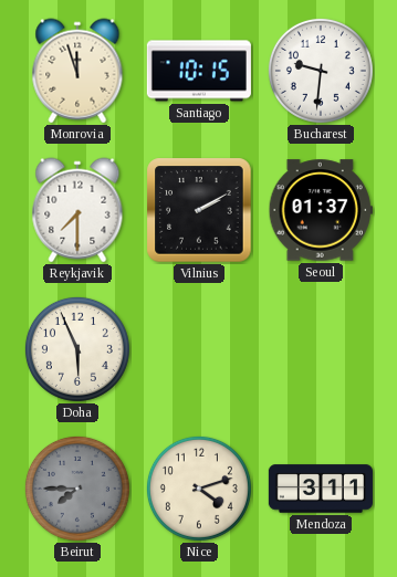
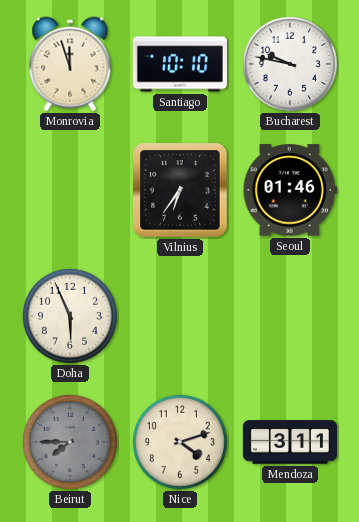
Santiago: 10:15 -> 10:10 (180, 64)
Bucharest: 9:31 -> 9:47 (290, 64)
Reykjavik: 7:30 -> none (77, 210)
Vilnius: 2:10 -> 6:36 (180, 190)
Seoul: 01:37 -> 01:46 (290, 190)
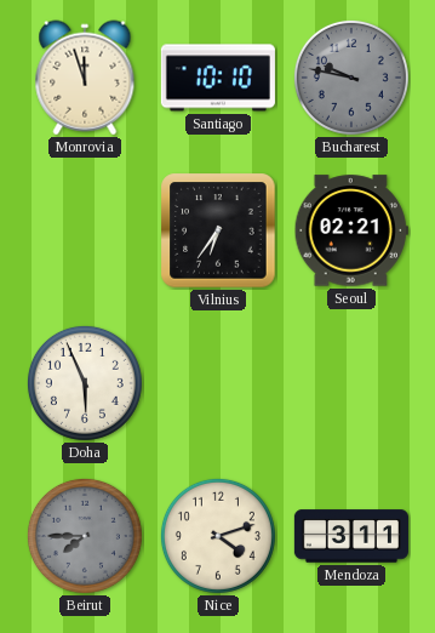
Bucharest dial: white -> grey (351, 78)
Seoul: 01:46 -> 02:21 (351, 230)
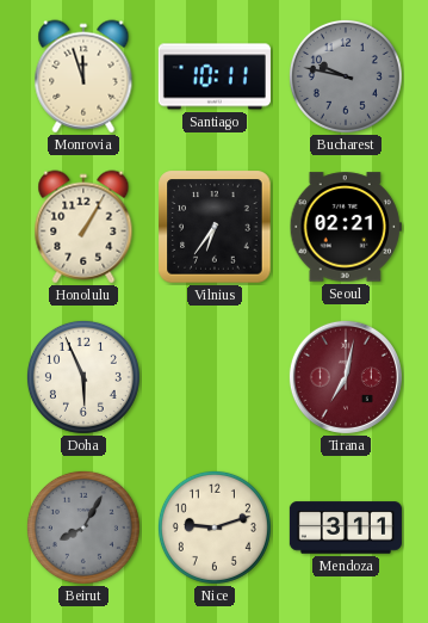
Santiago: 10:10 -> 10:11 (215, 76)
Honolulu: none -> 1:05 (83, 227)
Tirana: none -> 7:02 (346, 377)
Beirut: 7:45 -> 8:05 (83, 528)
Nice: 4:12 -> 9:12 (215, 528)
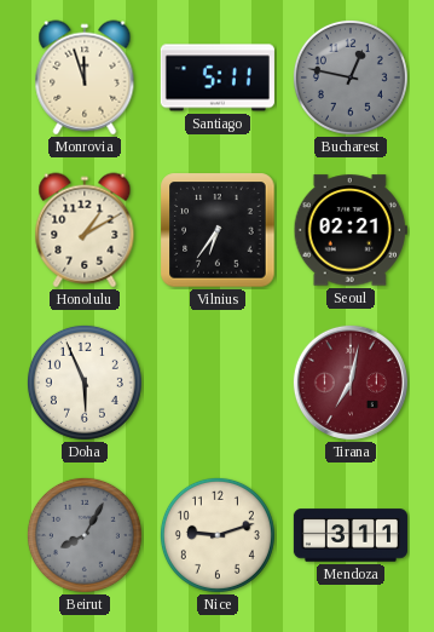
Santiago: 10:11 -> 5:11 (218, 77)
Bucharest: 9:47 -> 12:47 (351, 77)
Honolulu: 1:05 -> 1:10 (85, 230)
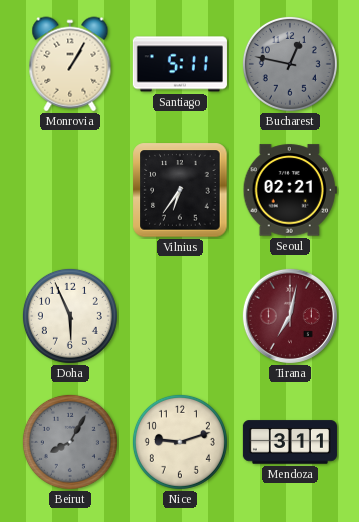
Monrovia: 11:57 -> 1:05 (70, 64)
Honolulu: 1:10 -> none (85, 230)
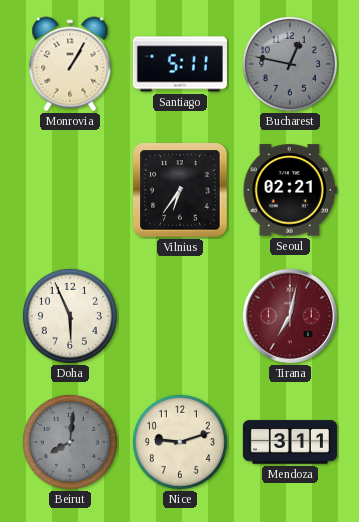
Beirut: 8:05 -> 8:01 (70, 442)
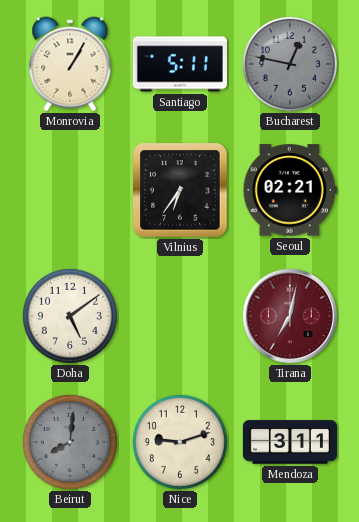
Doha: 5:56 -> 5:09 (70, 316)
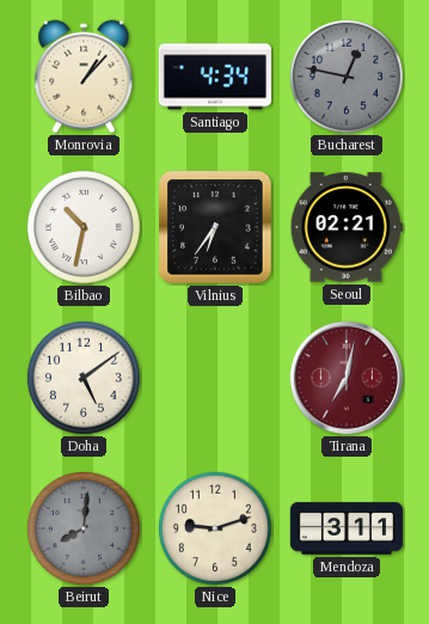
Monrovia: 1:05 -> 1:07 (84, 77)
Santiago: 5:11 -> 4:34 (215, 77)
Bilbao: none -> 10:32 (84, 227)
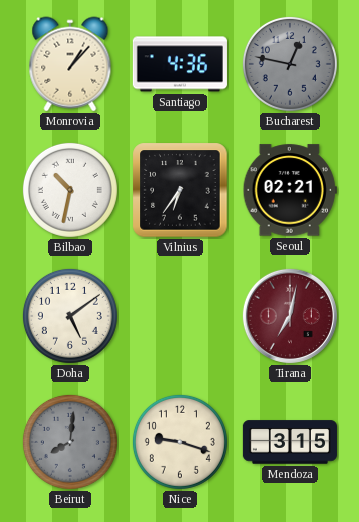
Santiago: 4:34 -> 4:36 (180, 64)
Nice: 9:12 -> 9:18 (180, 442)
Mendoza: 3:11 -> 3:15 (290, 442)
